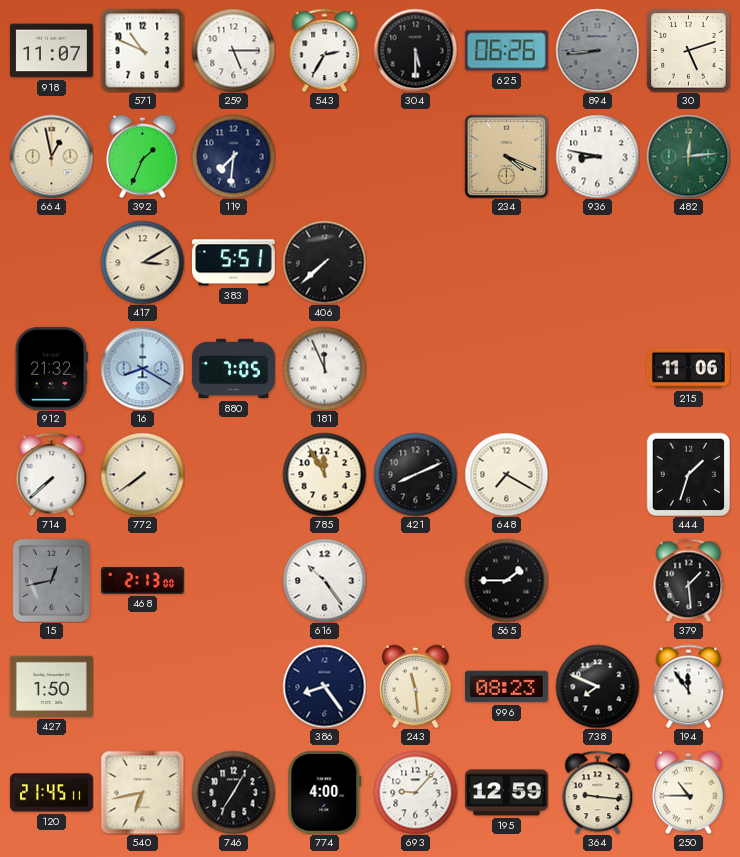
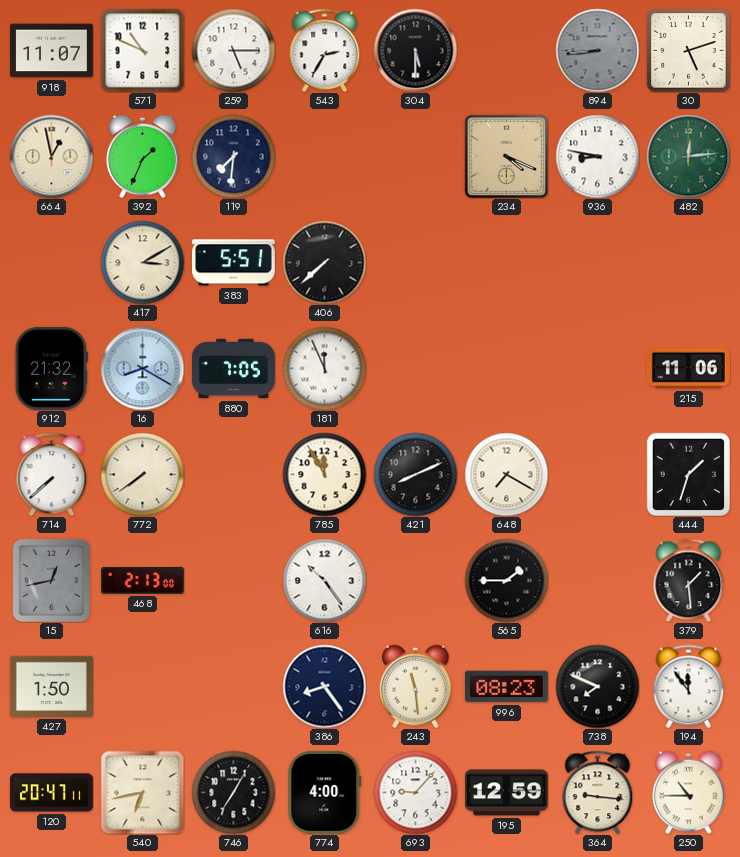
625: 06:26 -> none (506, 51)
120: 21:45 -> 20:47 (51, 793)
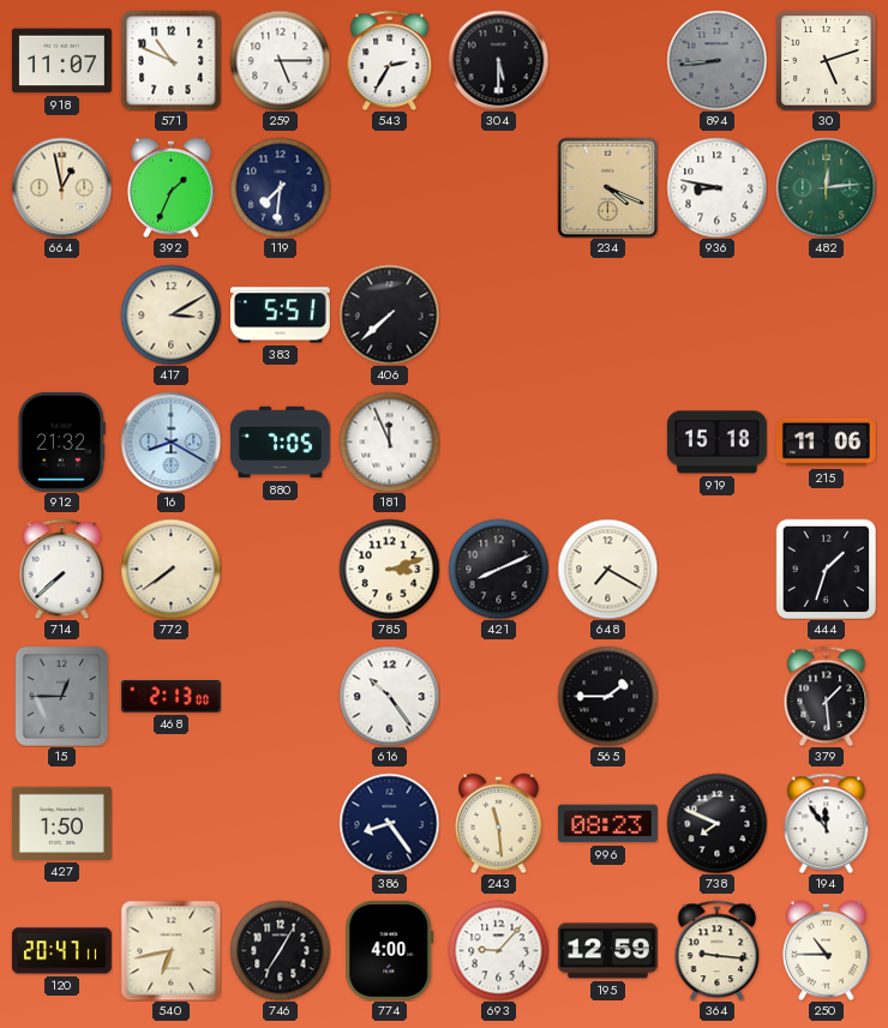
919: none -> 15:18 (716, 443)
785: 11:55 -> 3:12 (389, 569)
15: 12:43 -> 12:45 (61, 696)
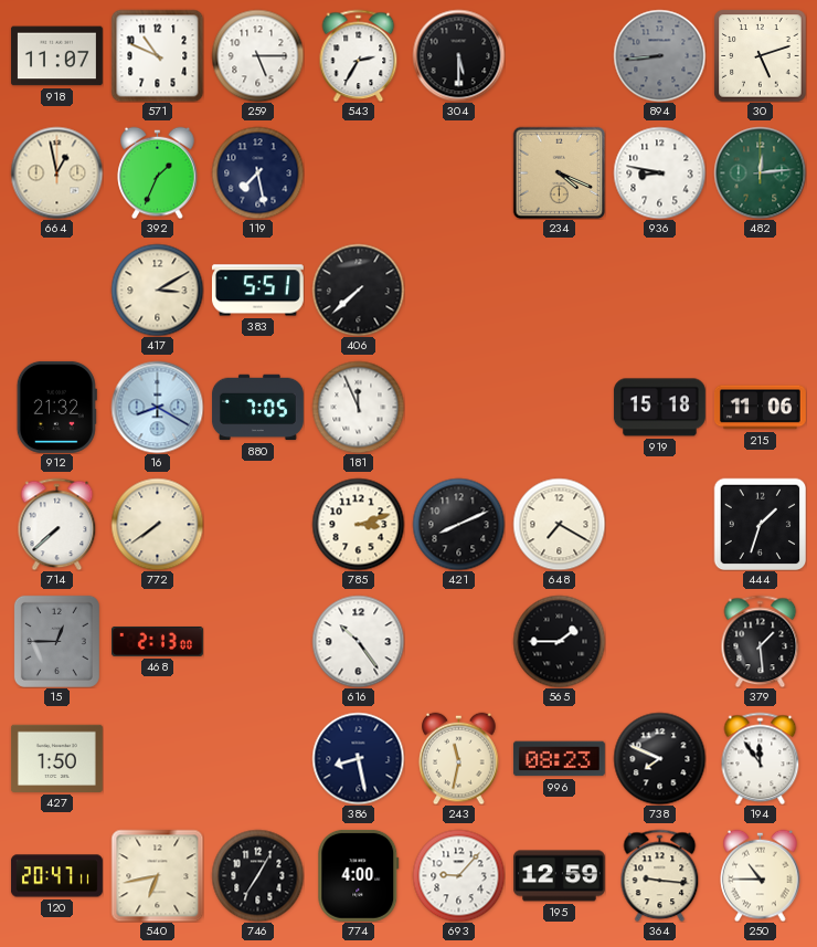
119: 7:31 -> 7:28 (257, 172)
386: 8:24 -> 8:28 (358, 758)
243: 11:29 -> 11:32 (459, 758)
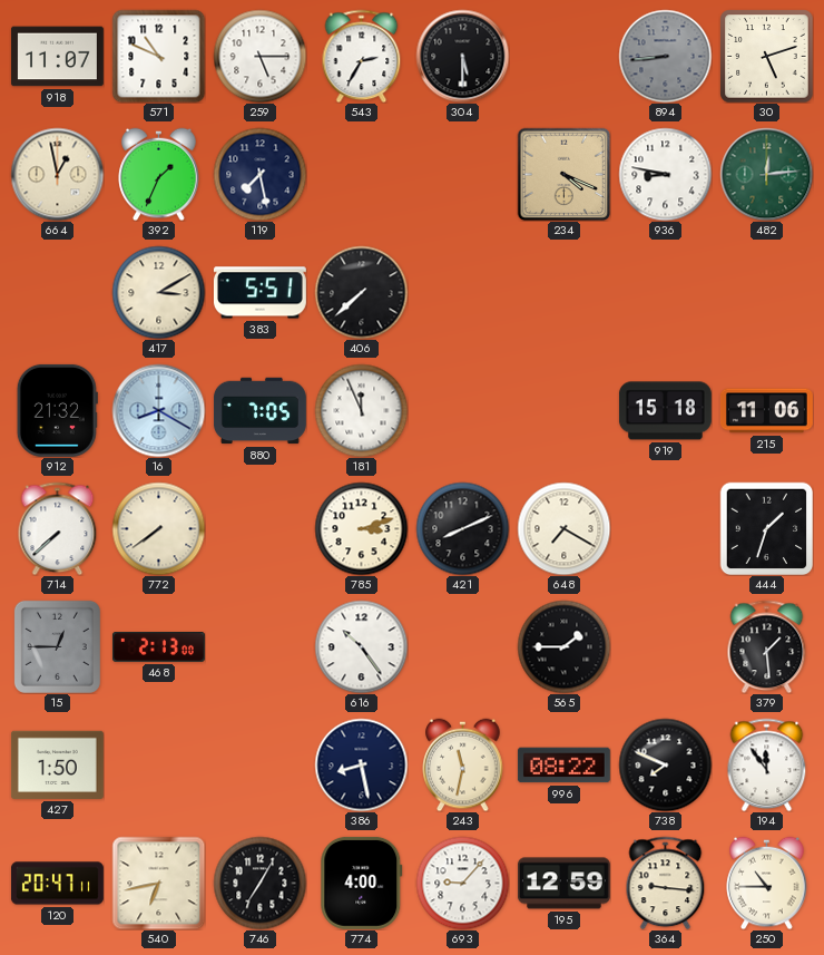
996: 08:23 -> 08:22 (563, 766)
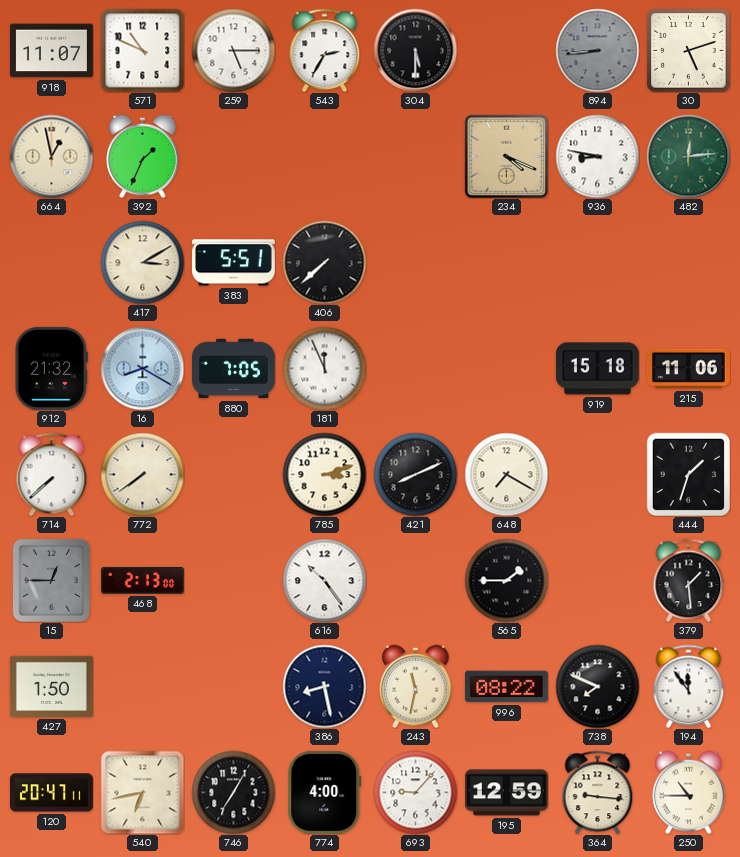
119: 7:28 -> none (259, 174)
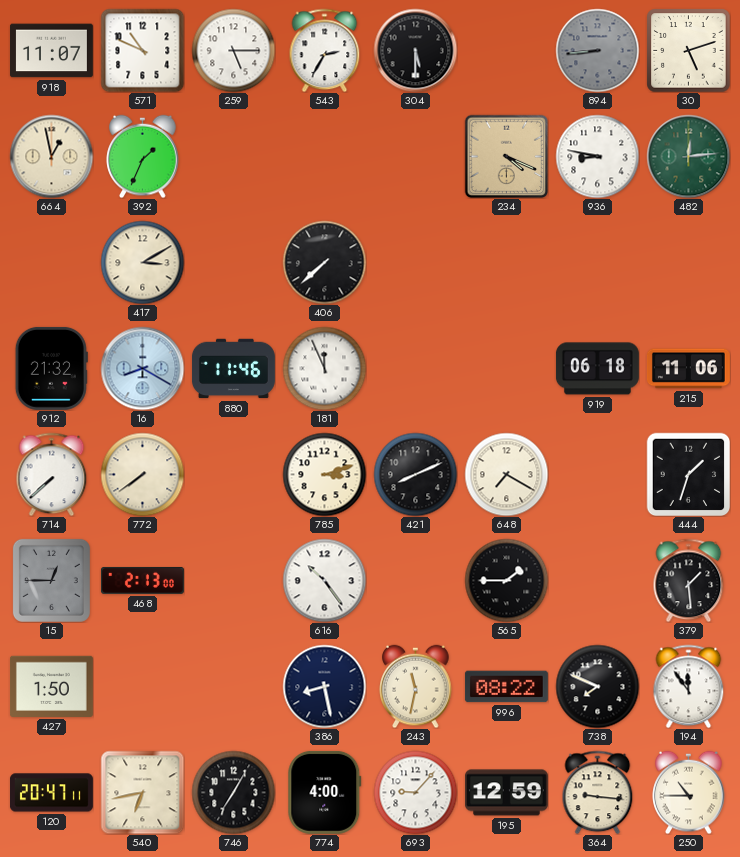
383: 5:51 -> none (233, 263)
880: 7:05 -> 11:46 (233, 369)
919: 15:18 -> 06:18 (597, 369)
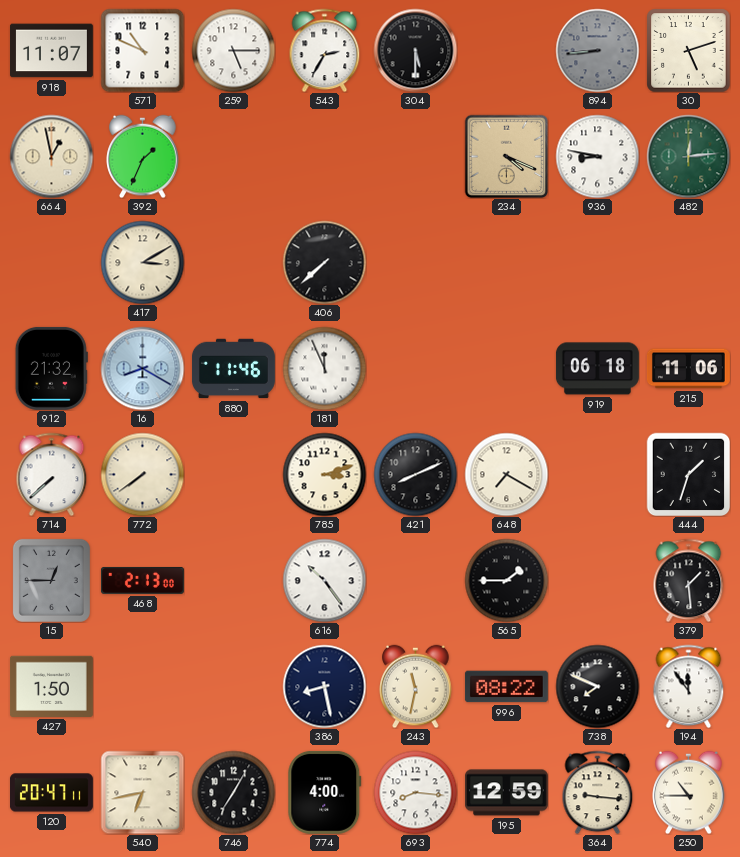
693: 9:07 -> 8:16 (415, 792)
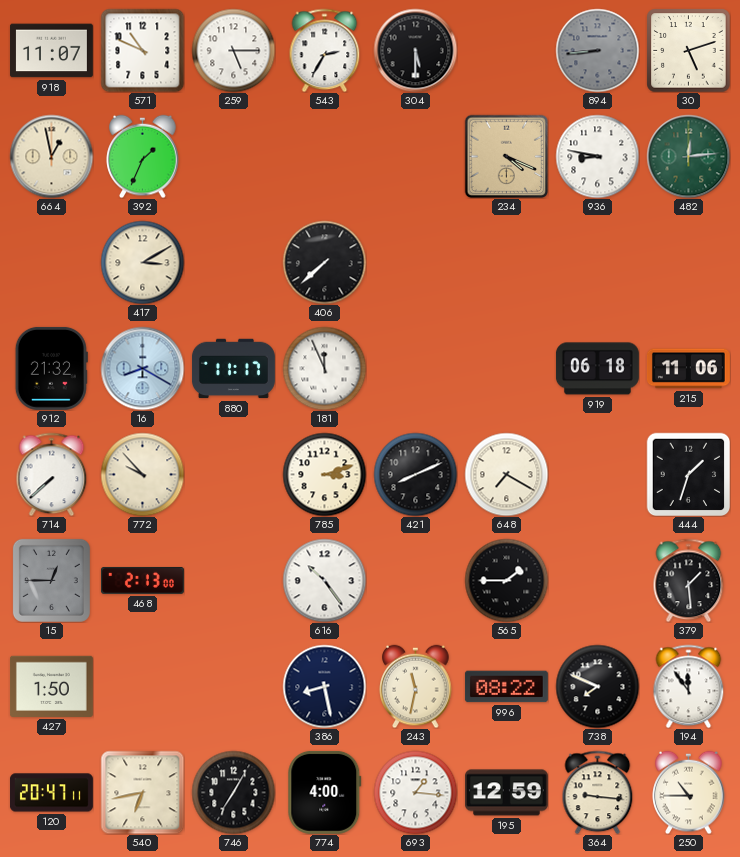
880: 11:46 -> 11:17 (233, 369)
772: 7:39 -> 9:53 (142, 474)
693: 8:16 -> 1:16 (415, 792)
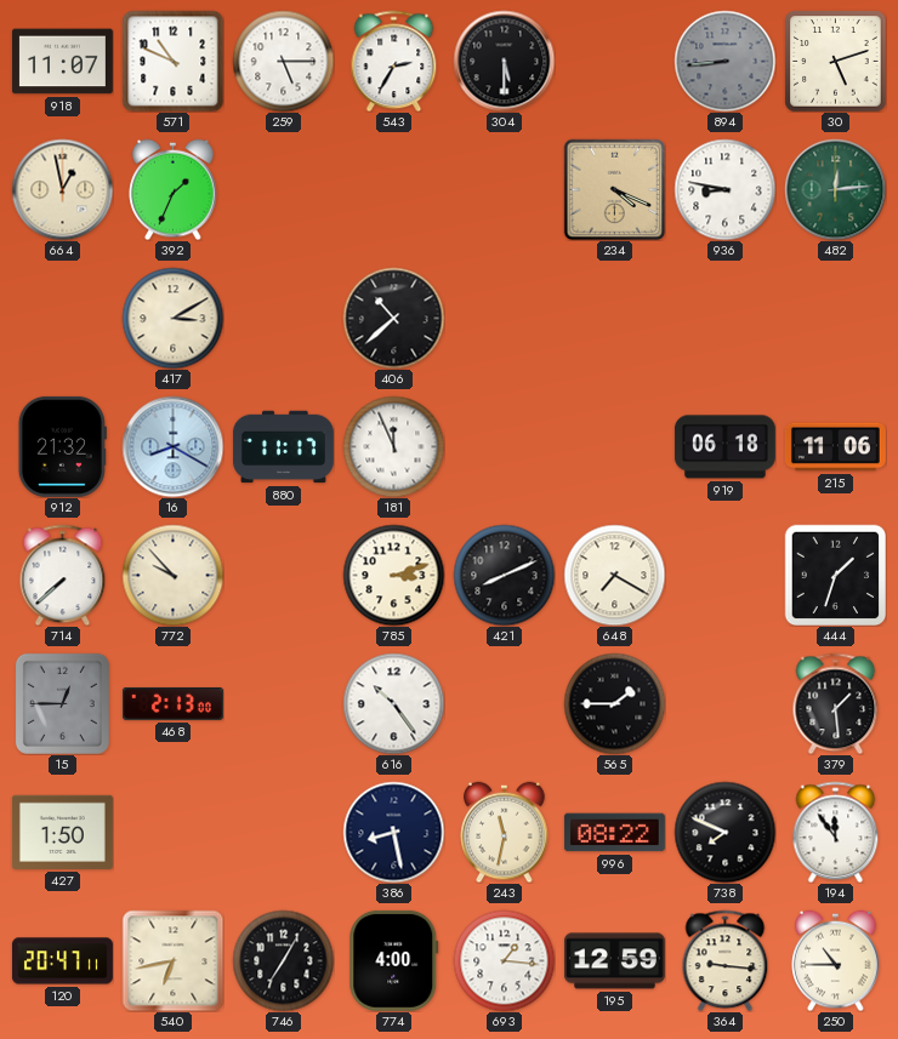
406: 7:38 -> 10:38 (393, 318)
